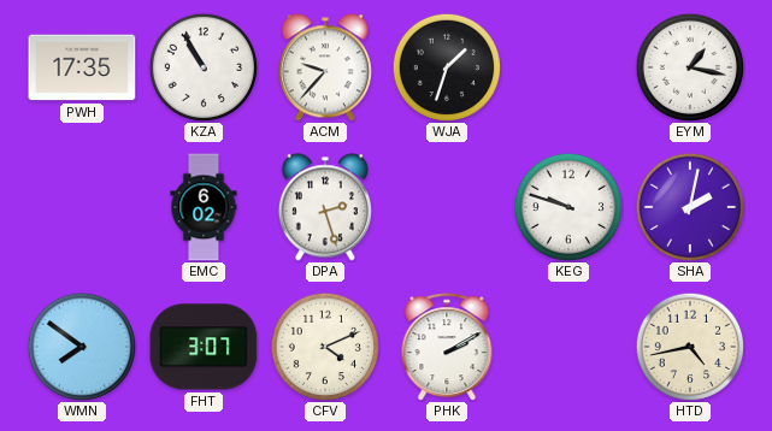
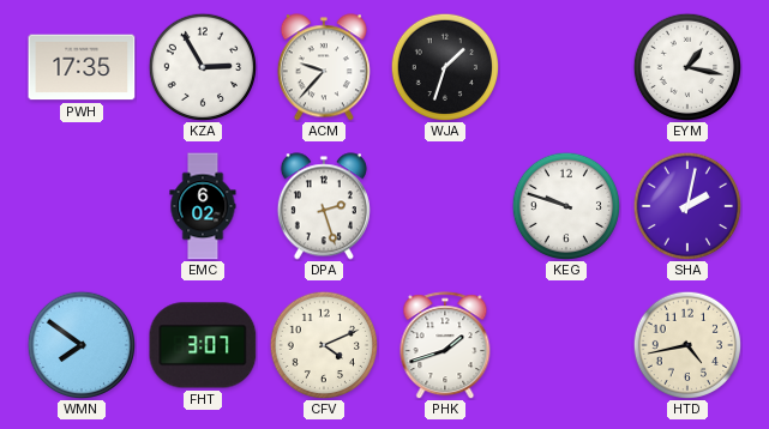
KZA: 10:55 -> 2:55 (203, 67)
PHK: 2:10 -> 1:42 (445, 345)
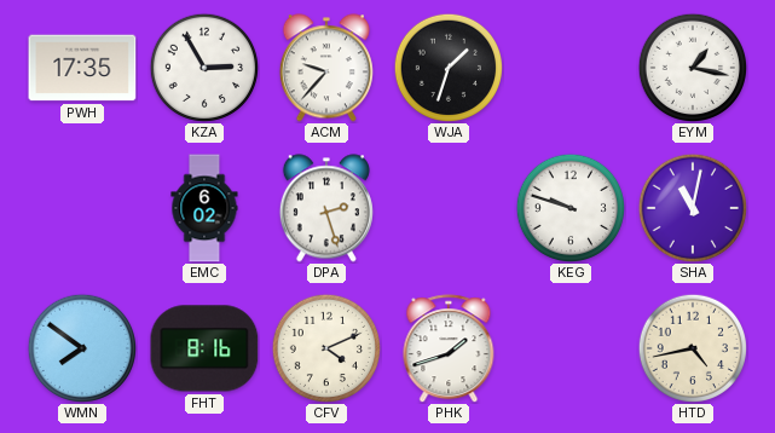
SHA: 2:02 -> 11:02 (693, 208)
FHT: 3:07 -> 8:16 (204, 348)
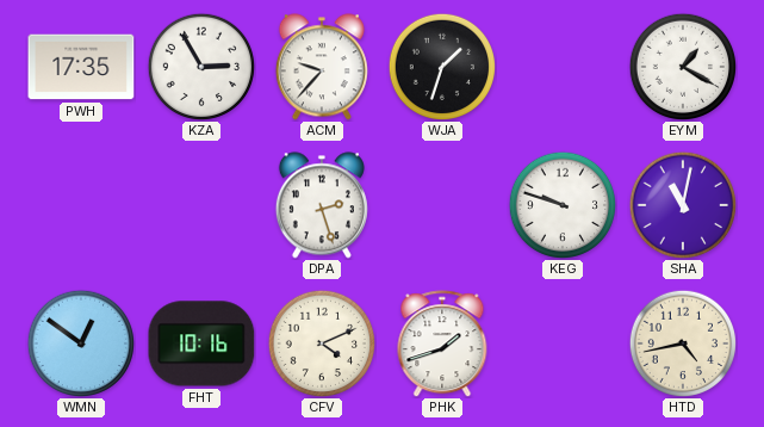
EYM: 1:17 -> 1:20 (683, 67)
EMC: 6:02 -> none (204, 208)
WMN: 7:51 -> 12:51 (81, 344)
FHT: 8:16 -> 10:16 (201, 344)
